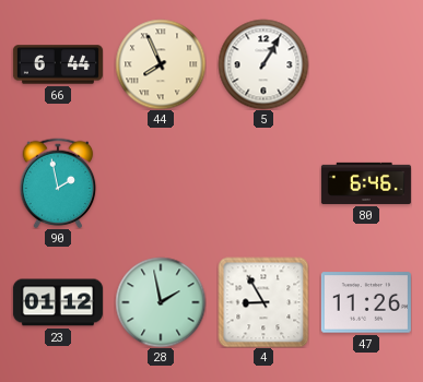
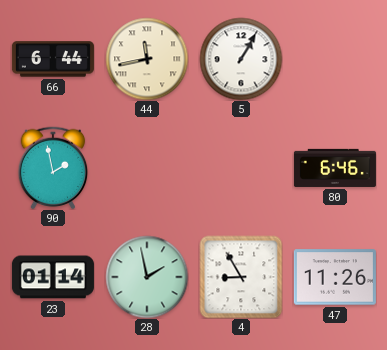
44: 7:56 -> 11:43 (147, 59)
23: 01:12 -> 01:14 (53, 277)
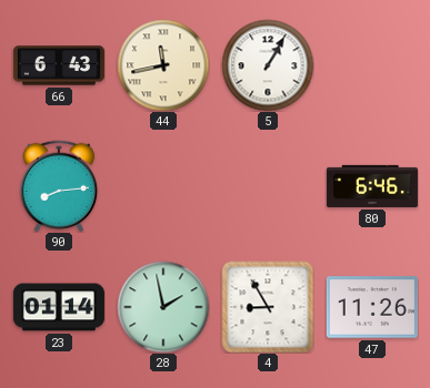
66: 6:44 -> 6:43 (59, 65)
90: 1:58 -> 8:14 (59, 186)
